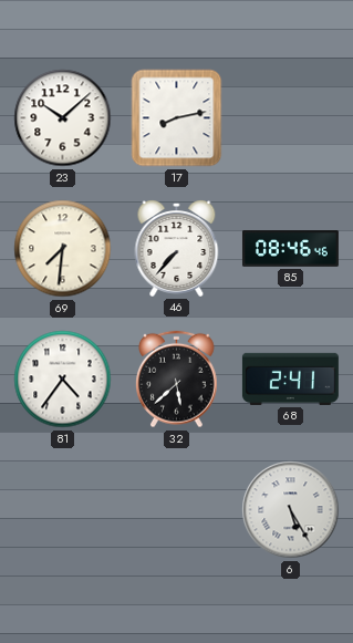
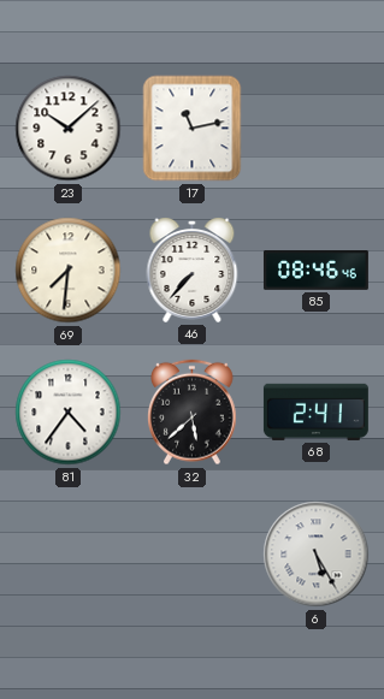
17: 8:13 -> 11:13 (193, 129)
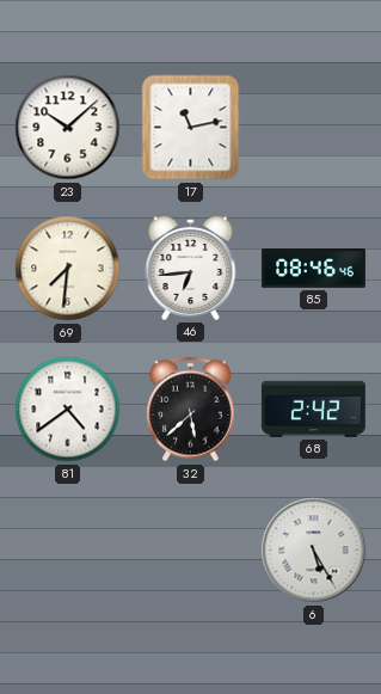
46: 7:37 -> 6:44 (191, 268)
81: 4:36 -> 4:39 (68, 410)
68: 2:41 -> 2:42 (313, 409)
